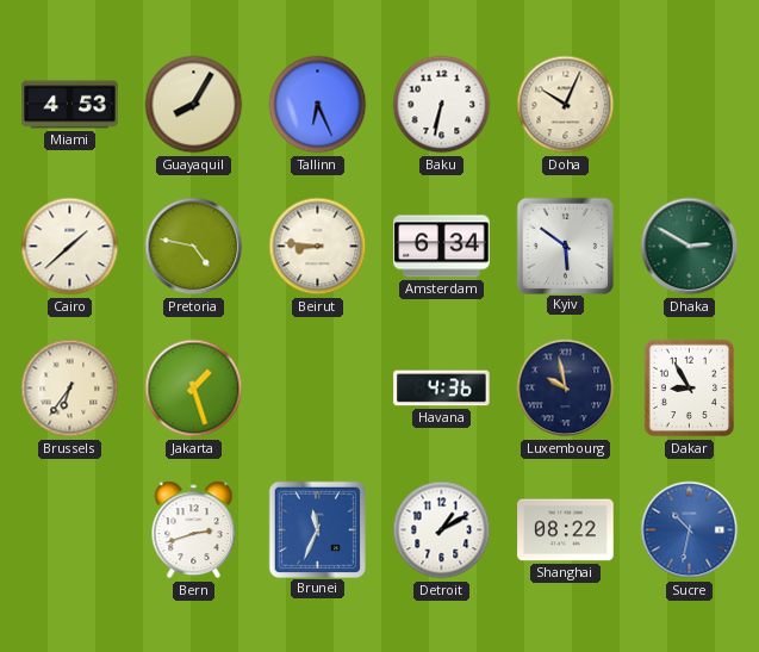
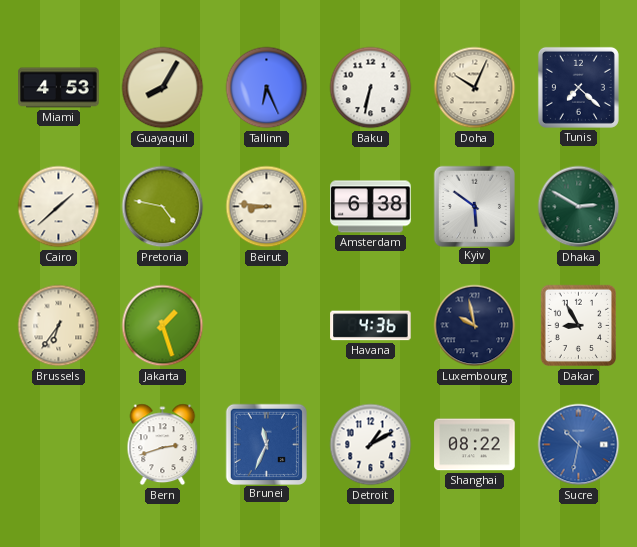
Tunis: none -> 7:22 (578, 87)
Amsterdam: 6:34 -> 6:38 (371, 207)
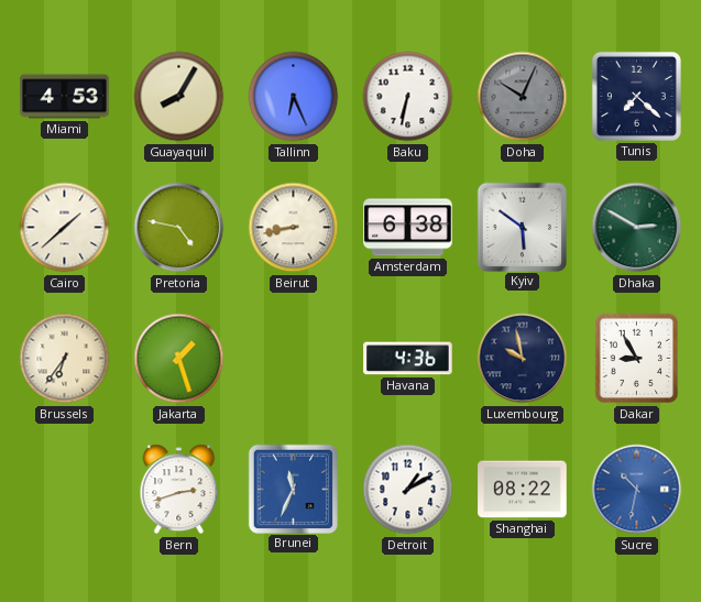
Doha dial: cream -> grey (523, 97)
Beirut: 8:46 -> 8:43 (294, 228)
